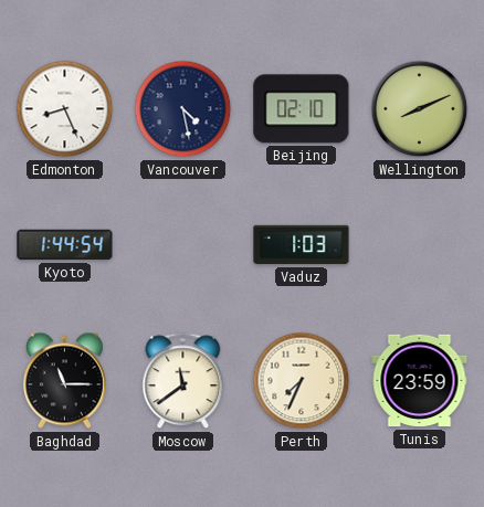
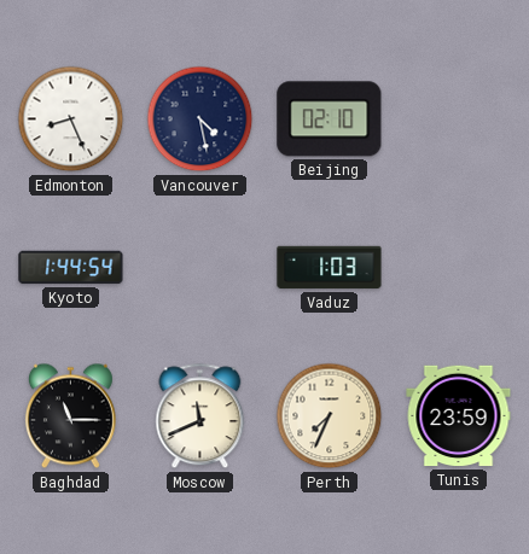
Wellington: 8:11 -> none (420, 109)
Moscow: 11:39 -> 11:41 (200, 416)
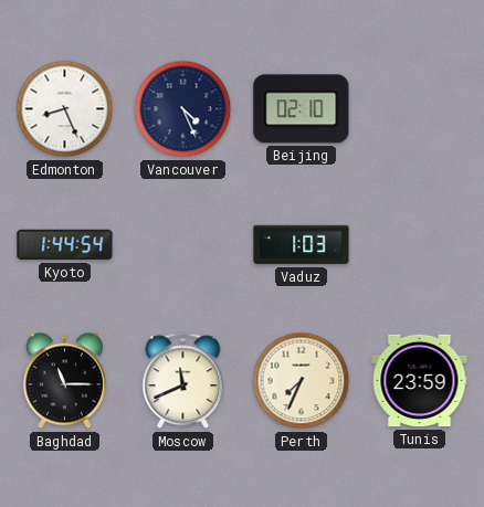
Vancouver: 4:28 -> 4:26 (183, 109)
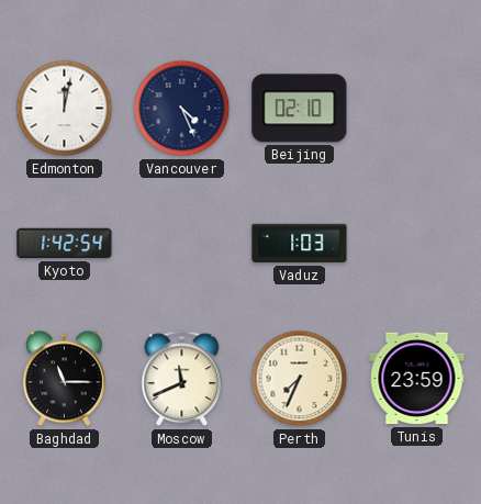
Edmonton: 8:26 -> 12:02 (65, 109)
Kyoto: 1:44 -> 1:42 (65, 244)
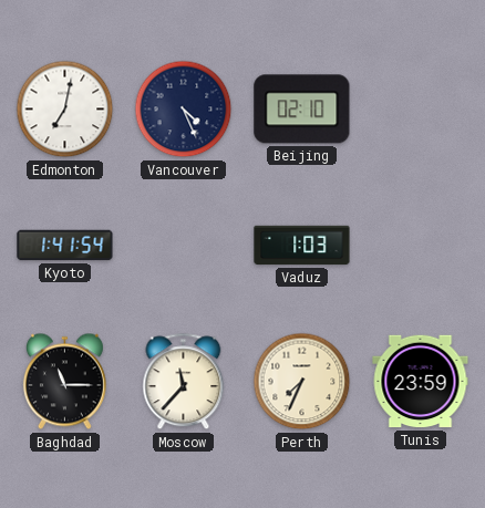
Edmonton: 12:02 -> 7:02 (65, 110)
Kyoto: 1:42 -> 1:41 (65, 246)
Moscow: 11:41 -> 11:37 (184, 382)
